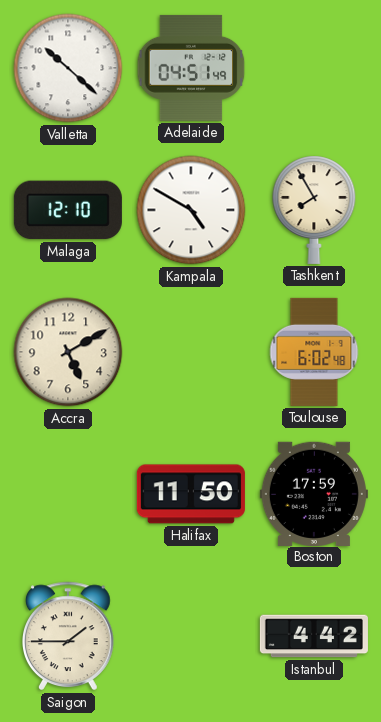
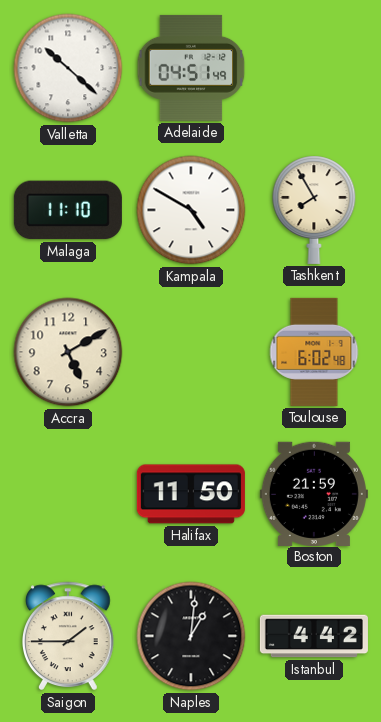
Malaga: 12:10 -> 11:10 (68, 210)
Boston: 17:59 -> 21:59 (314, 493)
Naples: none -> 1:01 (191, 636)
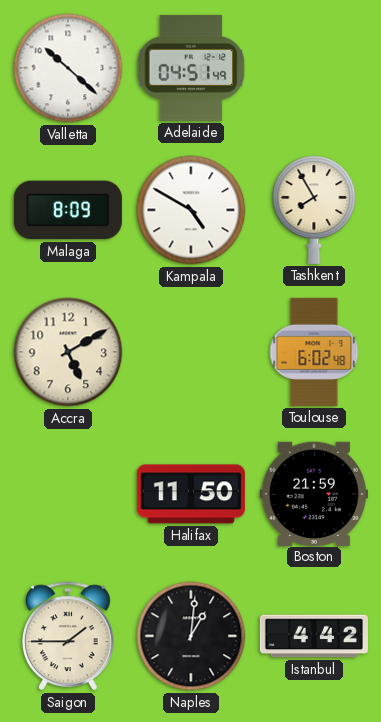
Malaga: 11:10 -> 8:09 (68, 210)
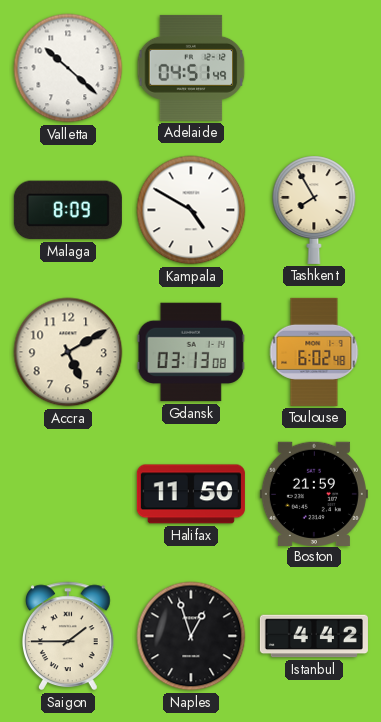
Gdansk: none -> 03:13 (191, 352)
Naples: 1:01 -> 12:57 (191, 636)
